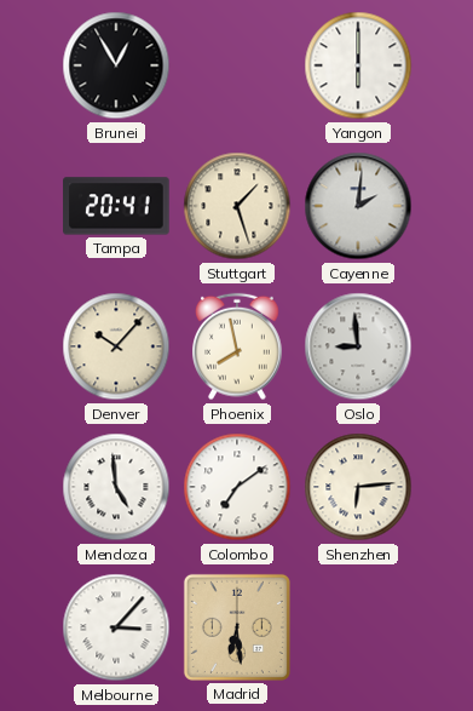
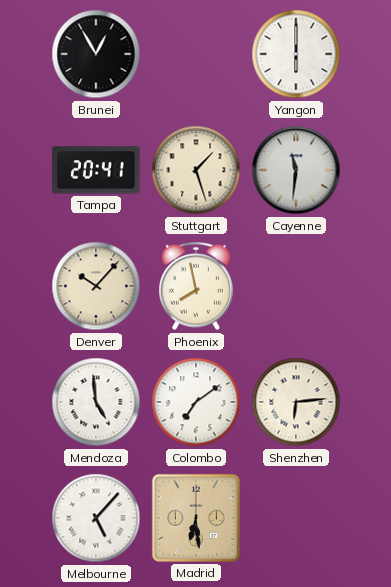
Cayenne: 2:01 -> 11:31 (296, 170)
Oslo: 8:59 -> none (358, 346)
Melbourne: 3:07 -> 5:07 (96, 518)
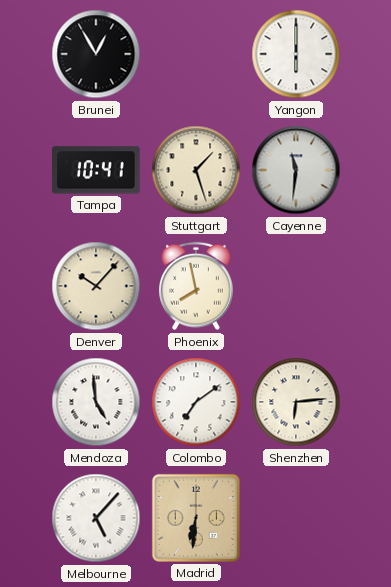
Tampa: 20:41 -> 10:41 (96, 170)
Madrid: 6:29 -> 6:31 (196, 518)
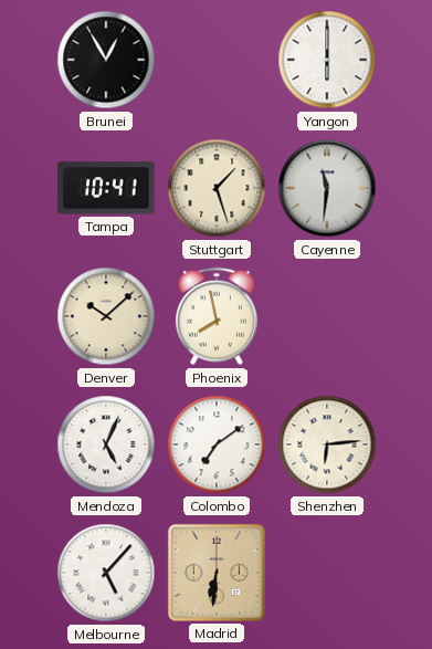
Denver: 10:07 -> 10:08 (106, 316)
Mendoza: 4:59 -> 5:04 (106, 444)
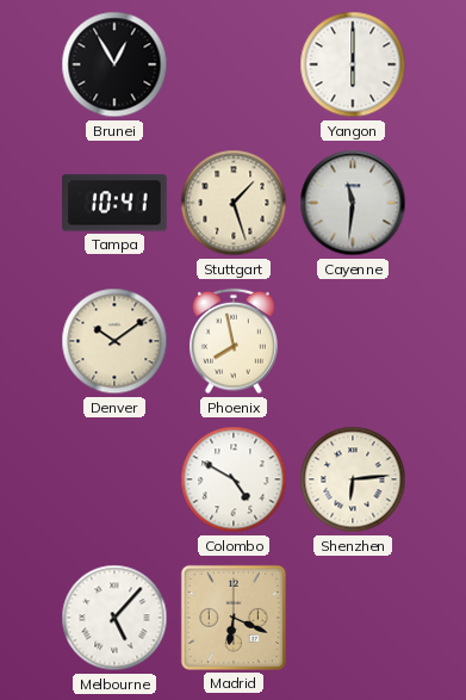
Denver: 10:08 -> 10:09 (114, 341)
Mendoza: 5:04 -> none (106, 444)
Colombo: 7:09 -> 4:50 (234, 479)
Madrid: 6:31 -> 6:19 (234, 618)
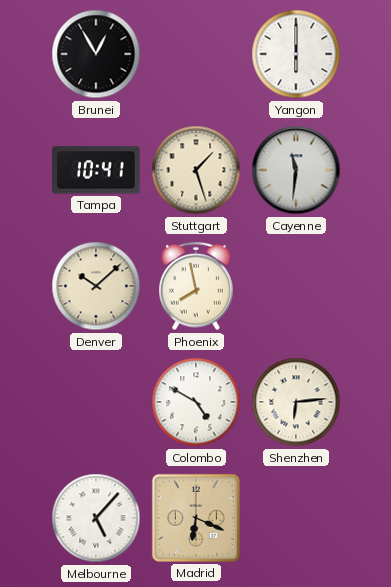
Denver: 10:09 -> 10:08 (96, 286)
